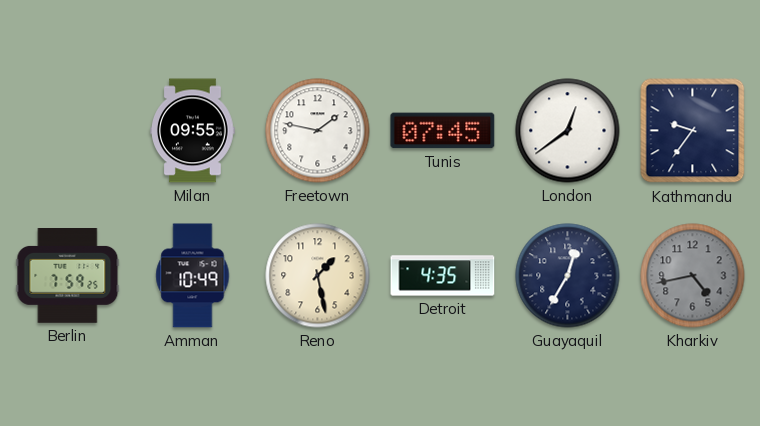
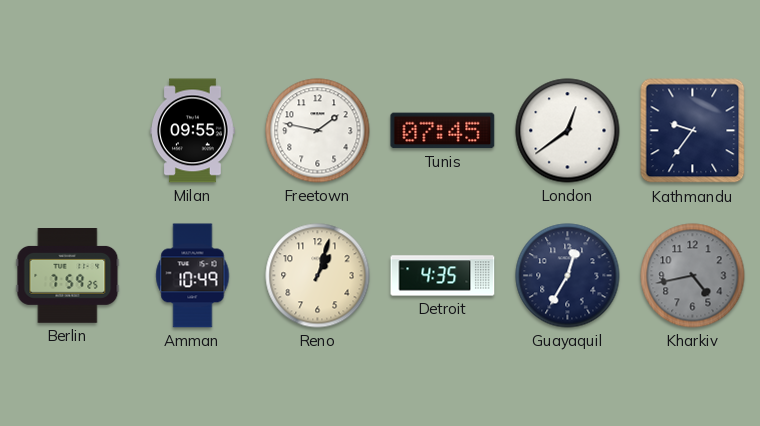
Reno: 1:28 -> 1:03 (318, 276)
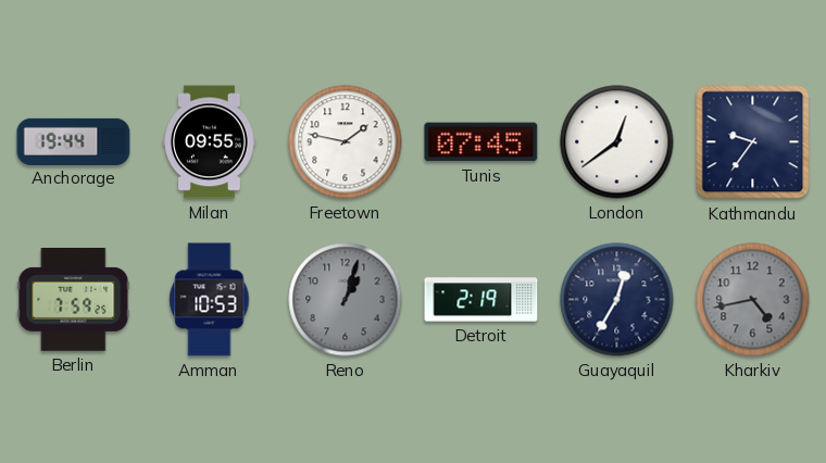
Anchorage: none -> 19:44 (74, 141)
Amman: 10:49 -> 10:53 (210, 300)
Reno dial: cream -> grey (346, 300)
Detroit: 4:35 -> 2:19 (481, 300)
